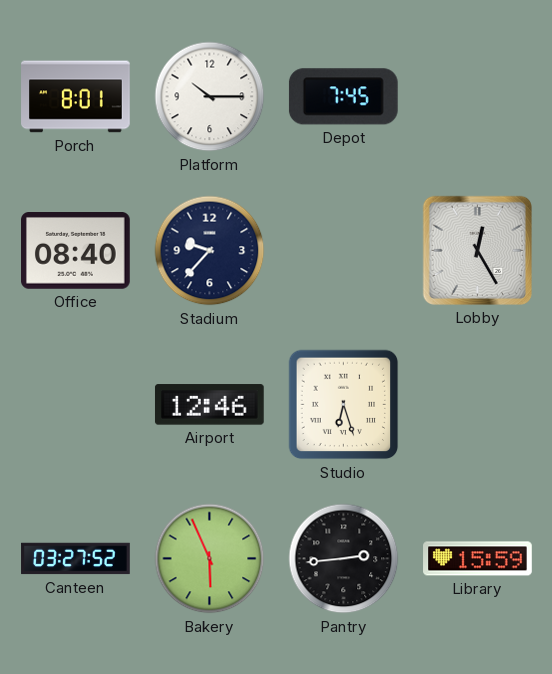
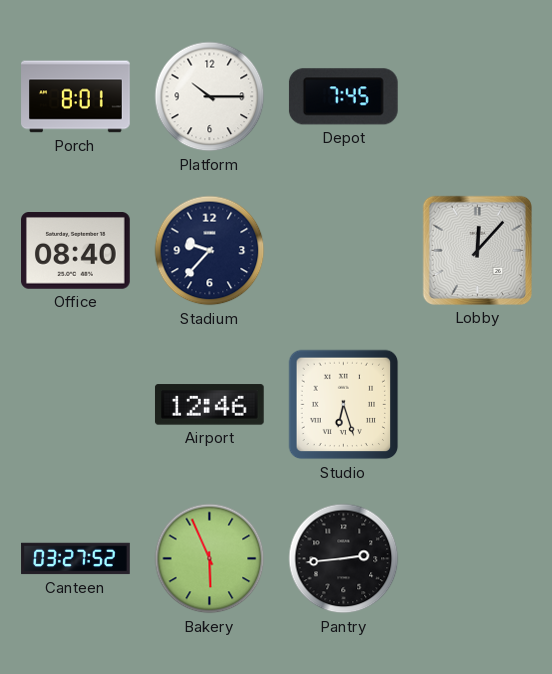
Lobby: 12:25 -> 12:07 (477, 250)
Library: 15:59 -> none (478, 559)
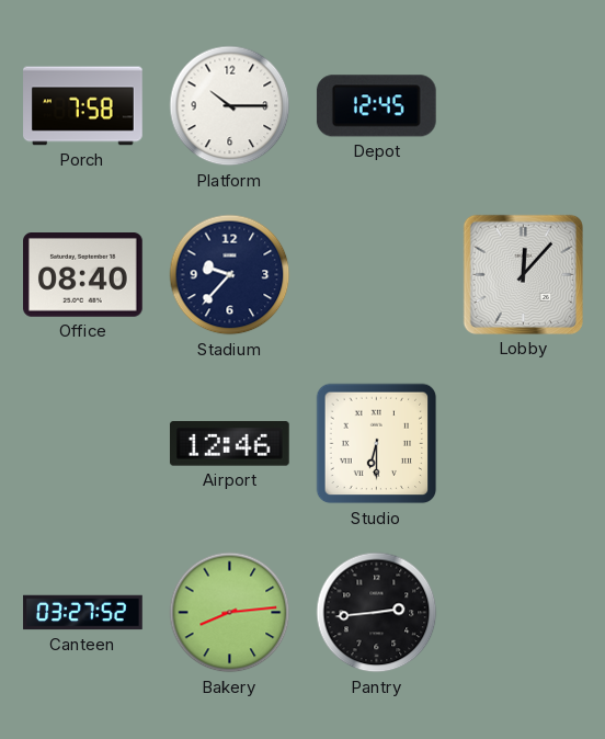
Porch: 8:01 -> 7:58 (83, 106)
Depot: 7:45 -> 12:45 (376, 106)
Studio: 6:27 -> 6:30 (377, 444)
Bakery: 5:56 -> 8:14 (230, 613)
